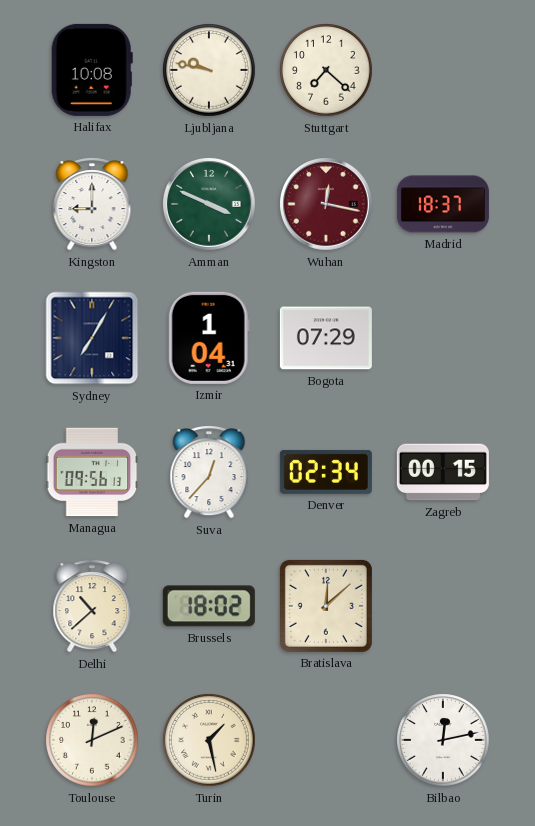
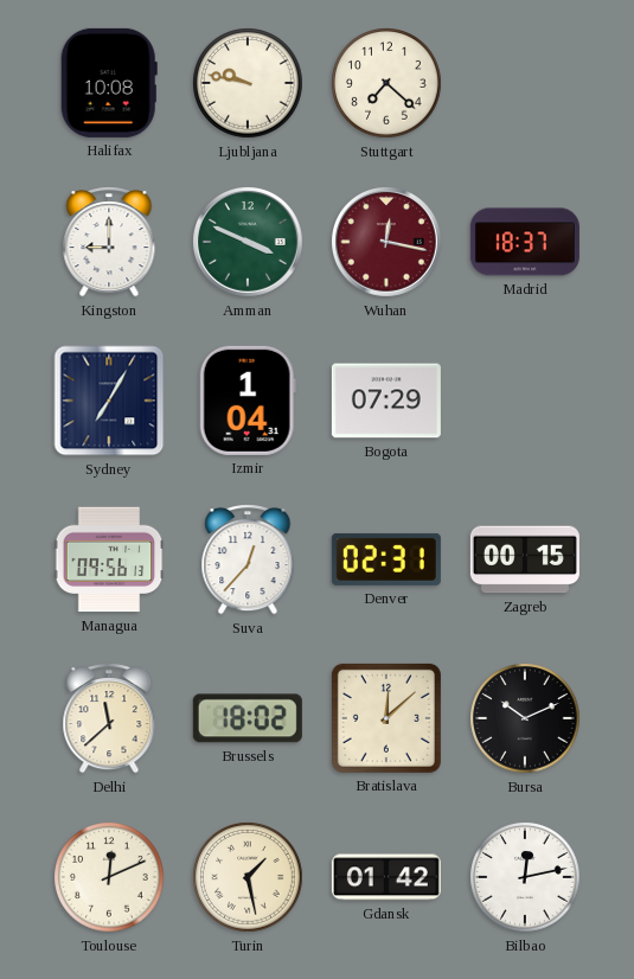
Denver: 02:34 -> 02:31 (386, 559)
Delhi: 10:38 -> 11:38 (109, 718)
Bursa: none -> 10:11 (525, 718)
Gdansk: none -> 01:42 (386, 877)
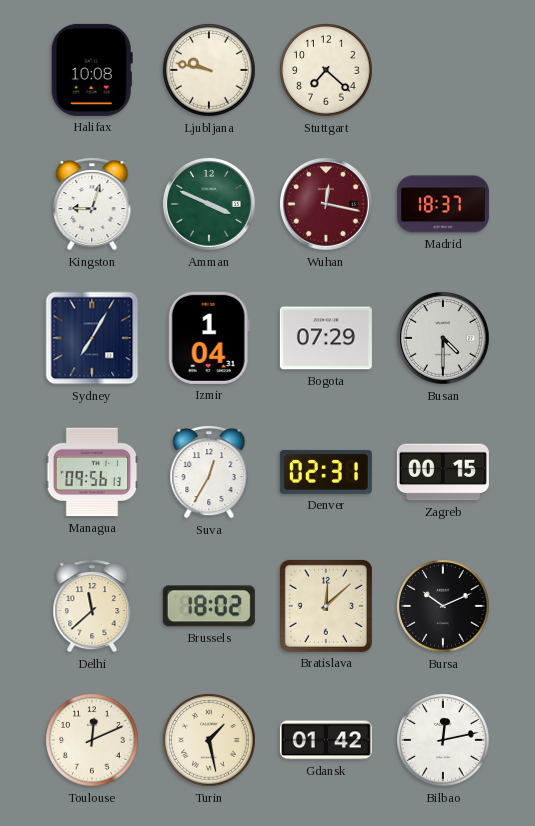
Kingston: 9:00 -> 9:03 (92, 204)
Busan: none -> 4:30 (444, 339)
Suva: 12:37 -> 12:35 (209, 472)
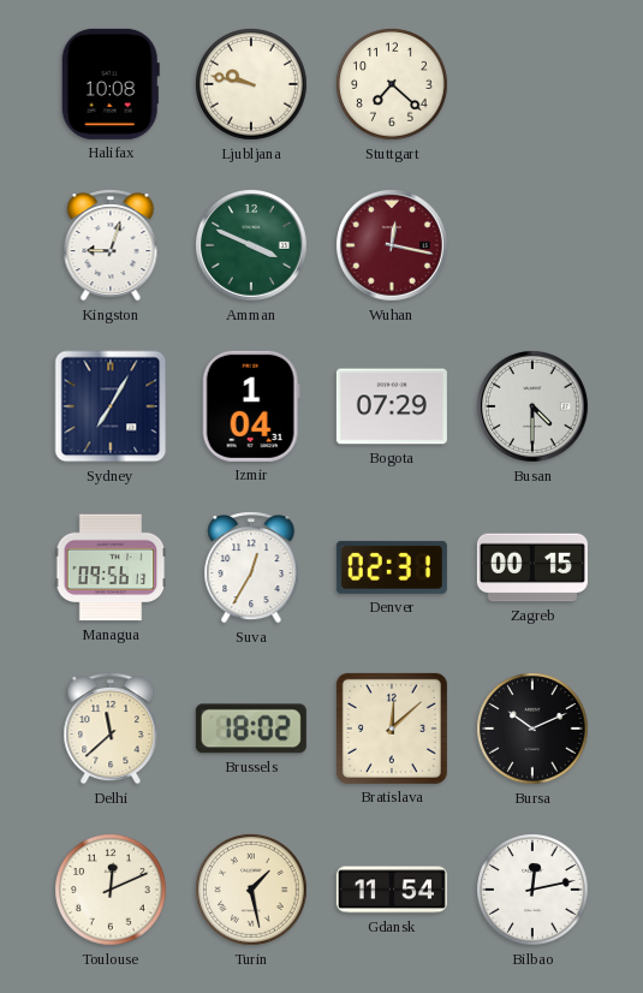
Madrid: 18:37 -> none (443, 204)
Gdansk: 01:42 -> 11:54 (392, 890)
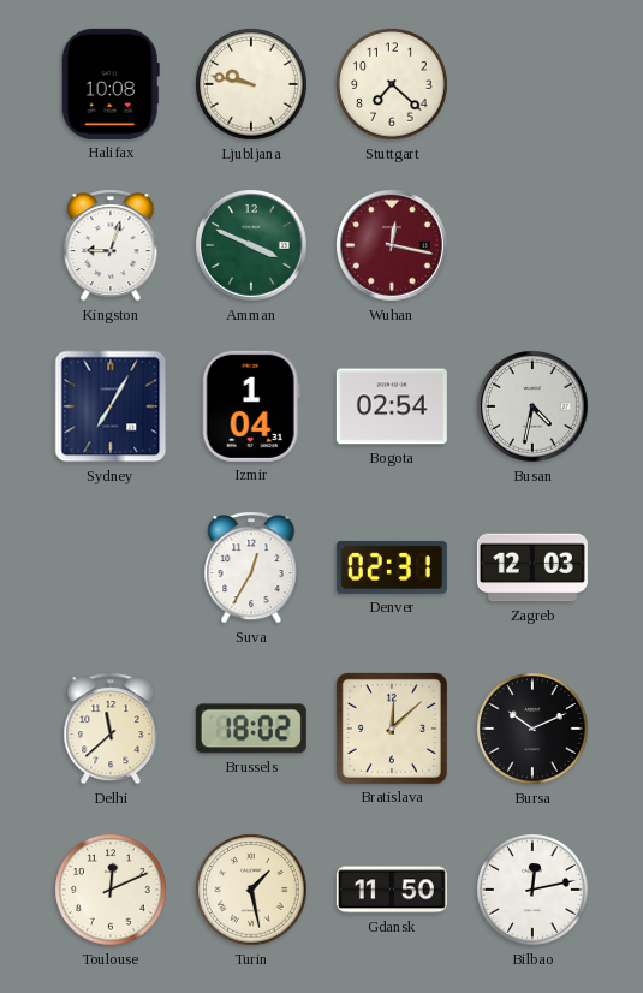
Bogota: 07:29 -> 02:54 (392, 406)
Busan: 4:30 -> 4:32 (534, 408)
Managua: 09:56 -> none (111, 567)
Zagreb: 00:15 -> 12:03 (532, 567)
Gdansk: 11:54 -> 11:50 (392, 890)
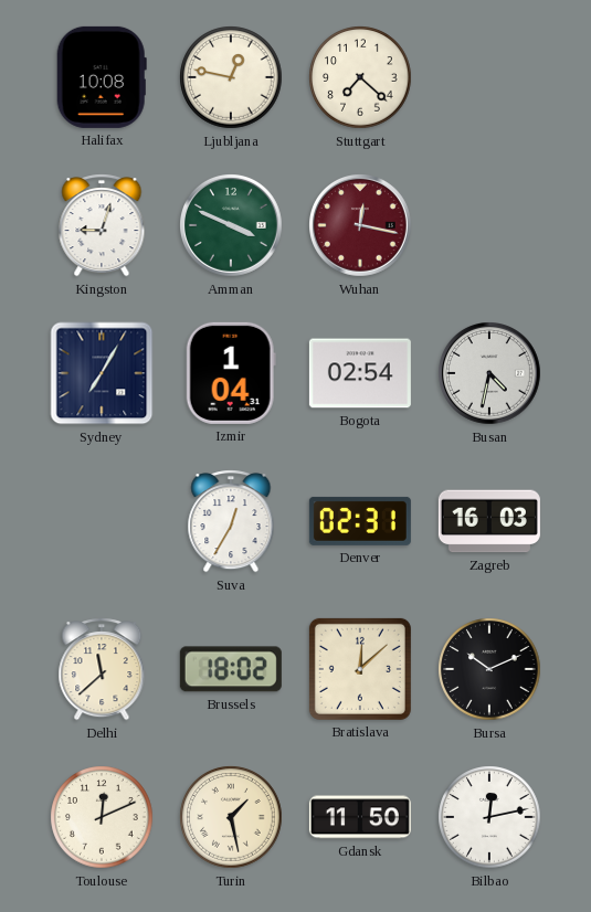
Ljubljana: 9:47 -> 12:47 (231, 77)
Zagreb: 12:03 -> 16:03 (489, 521)
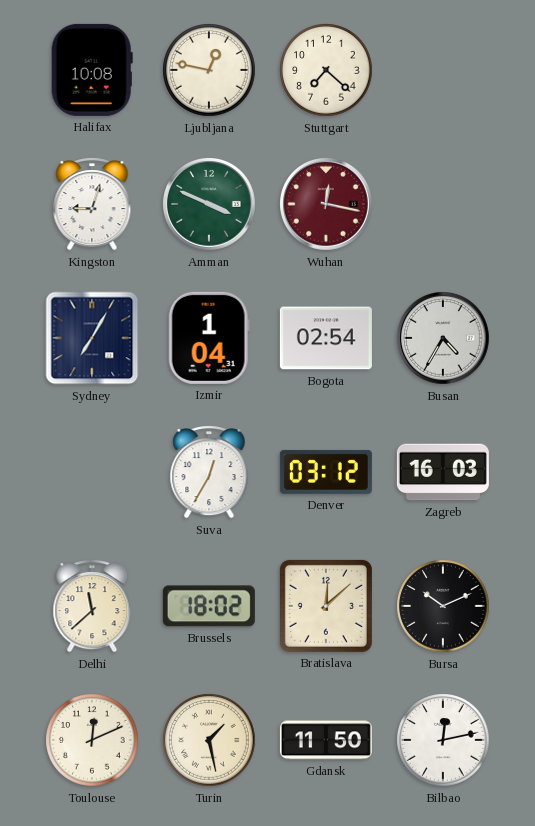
Busan: 4:32 -> 4:35 (444, 339)
Denver: 02:31 -> 03:12 (326, 472)
